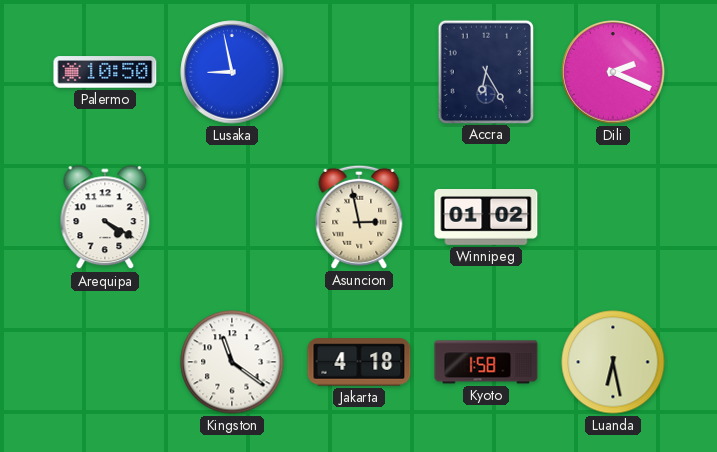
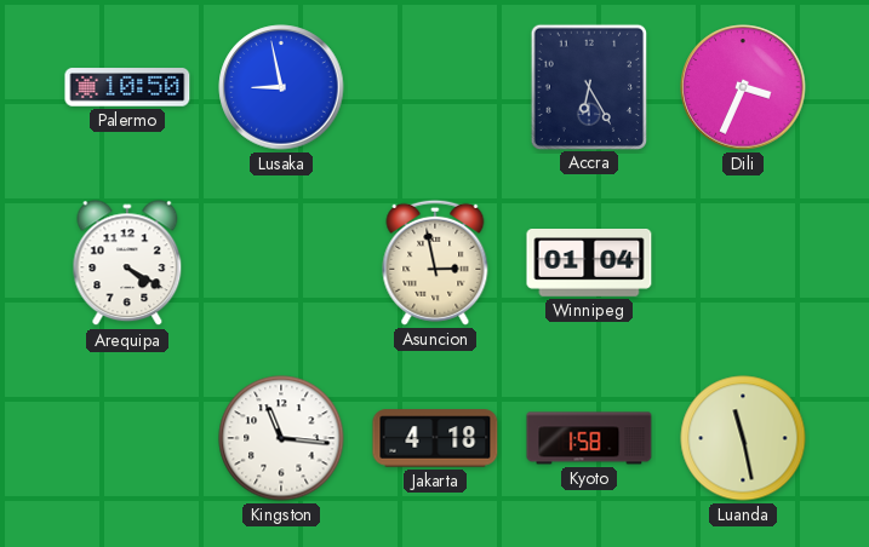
Dili: 2:19 -> 3:34 (743, 87)
Winnipeg: 01:02 -> 01:04 (589, 264)
Kingston: 11:21 -> 11:16 (281, 438)
Luanda: 6:28 -> 11:28 (743, 438)
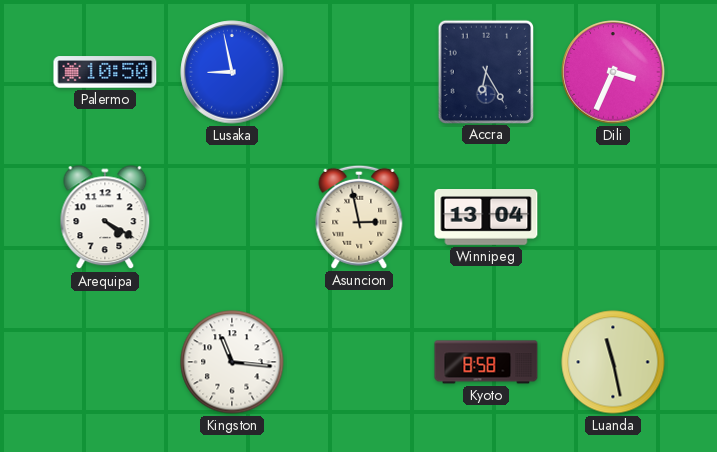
Winnipeg: 01:04 -> 13:04 (486, 218)
Jakarta: 4:18 -> none (435, 438)
Kyoto: 1:58 -> 8:58 (486, 362)
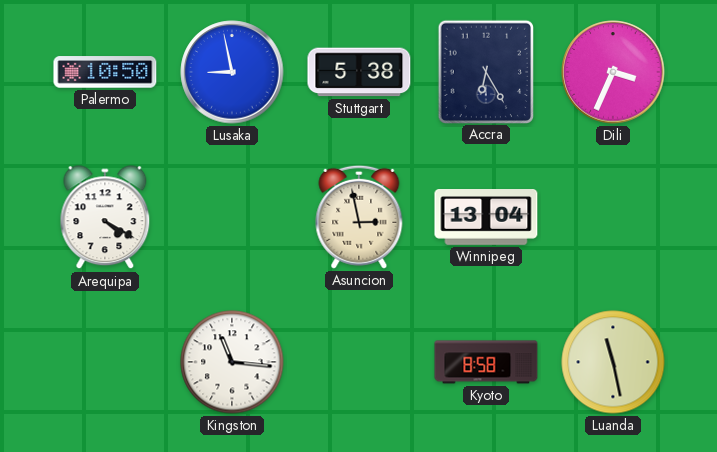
Stuttgart: none -> 5:38 (359, 72)
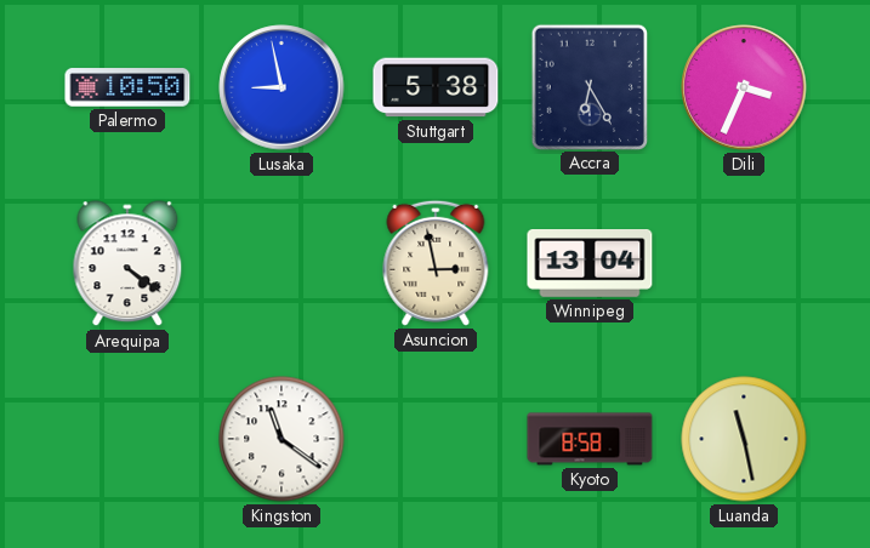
Arequipa: 4:20 -> 4:21 (127, 264)
Kingston: 11:16 -> 11:21 (282, 439)
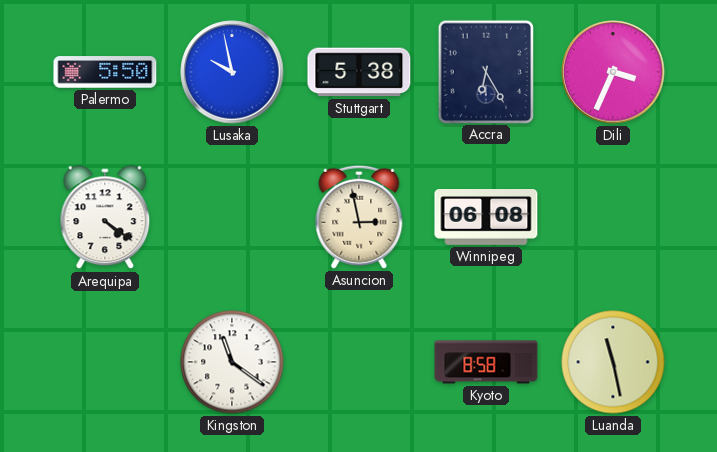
Palermo: 10:50 -> 5:50 (105, 72)
Lusaka: 8:58 -> 9:58 (232, 72)
Winnipeg: 13:04 -> 06:08 (486, 218)
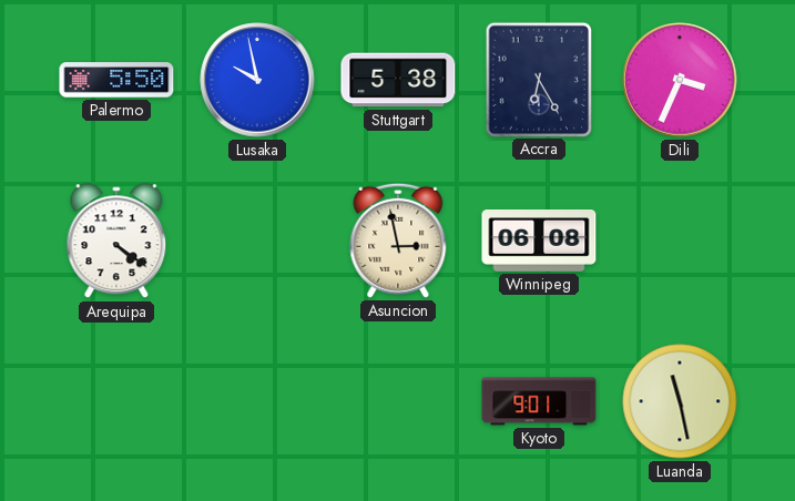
Kingston: 11:21 -> none (232, 362)
Kyoto: 8:58 -> 9:01 (539, 401)
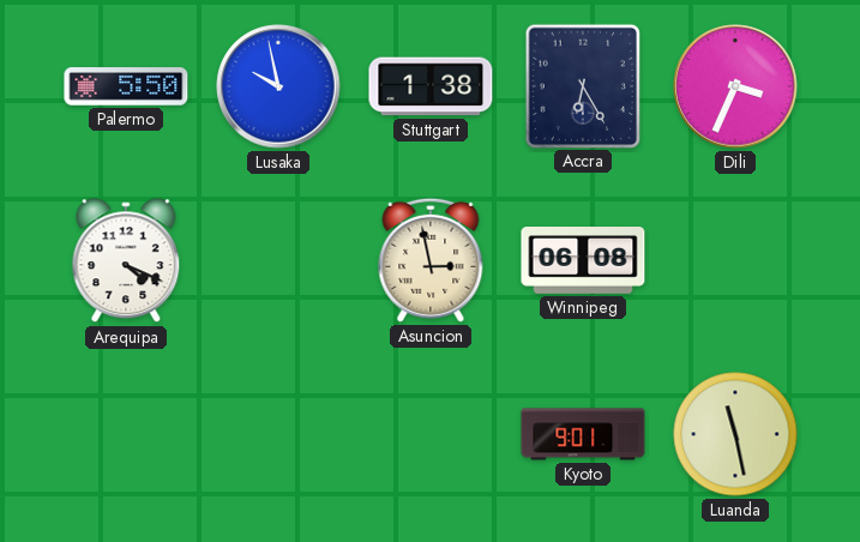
Stuttgart: 5:38 -> 1:38 (431, 86)
Arequipa: 4:21 -> 4:19 (126, 261)
